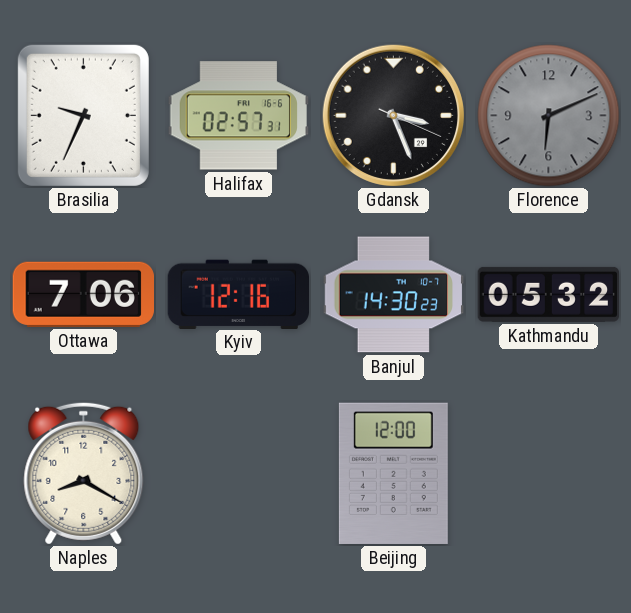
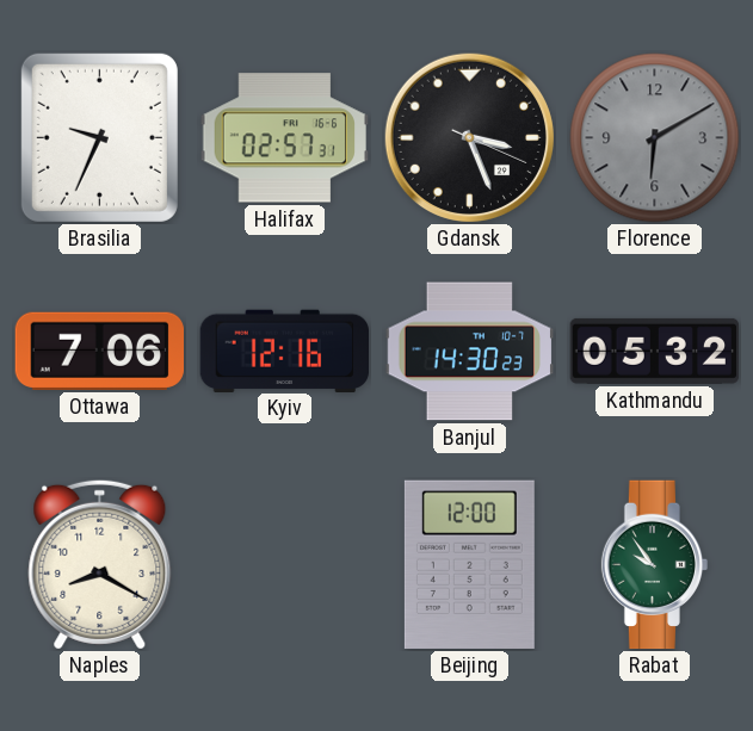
Florence: 6:11 -> 6:10 (655, 138)
Rabat: none -> 9:54 (655, 565)
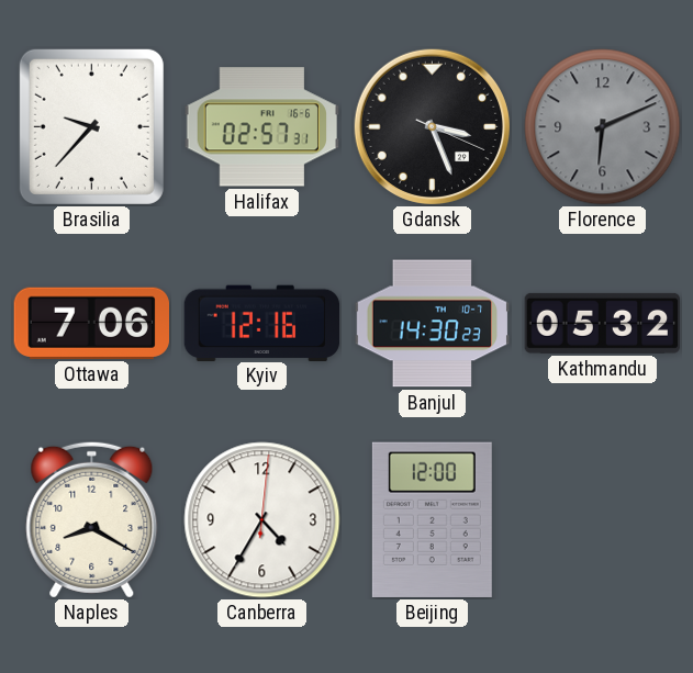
Brasilia: 9:34 -> 9:37 (91, 126)
Florence: 6:10 -> 6:11 (603, 127)
Canberra: none -> 4:35 (262, 520)
Rabat: 9:54 -> none (655, 565)
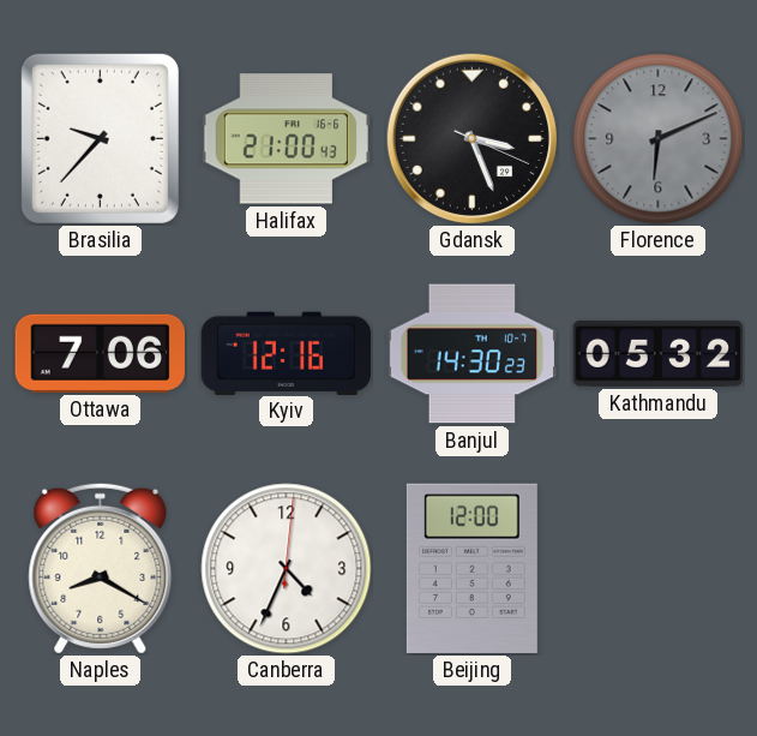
Halifax: 02:57 -> 21:00 (286, 139)
Canberra: 4:35 -> 4:34 (287, 569)
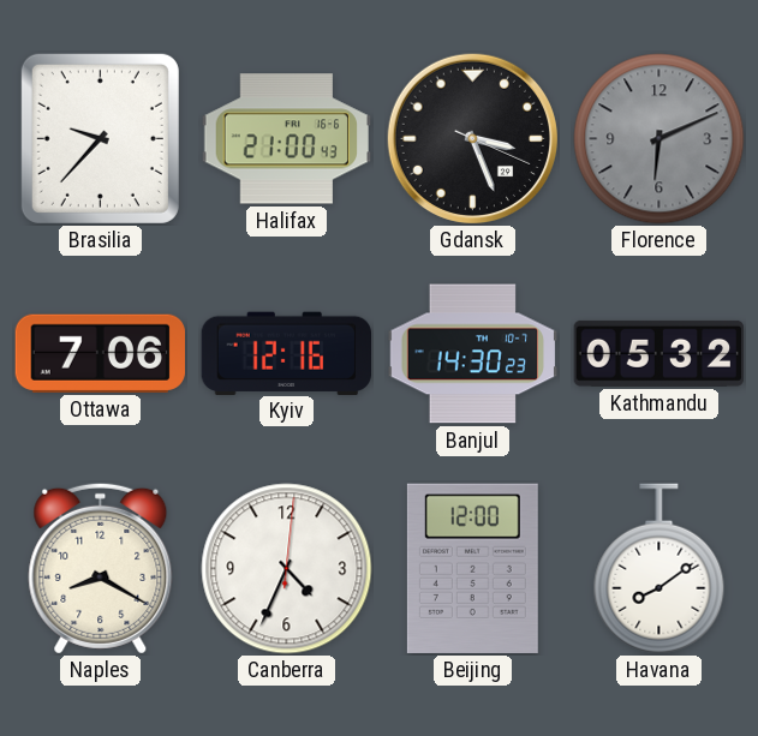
Havana: none -> 8:09 (659, 569)
